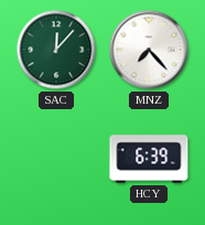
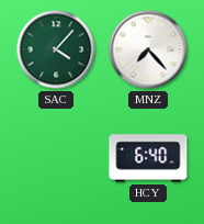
SAC: 12:07 -> 4:07 (56, 49)
HCY: 6:39 -> 6:40 (148, 158)
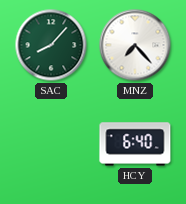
SAC: 4:07 -> 8:07 (51, 45)
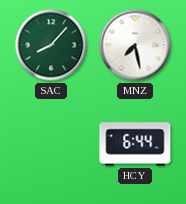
MNZ: 7:23 -> 7:28 (135, 45)
HCY: 6:40 -> 6:44 (135, 144)
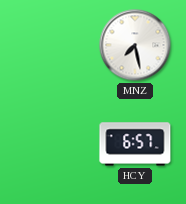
SAC: 8:07 -> none (51, 45)
HCY: 6:44 -> 6:57 (135, 144)
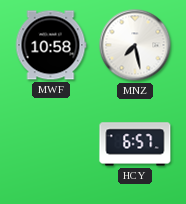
MWF: none -> 10:58 (51, 45)
